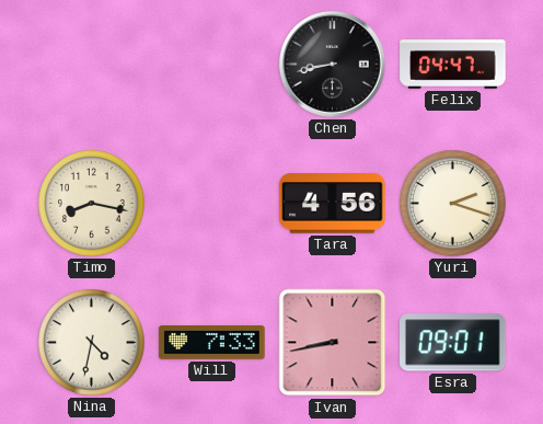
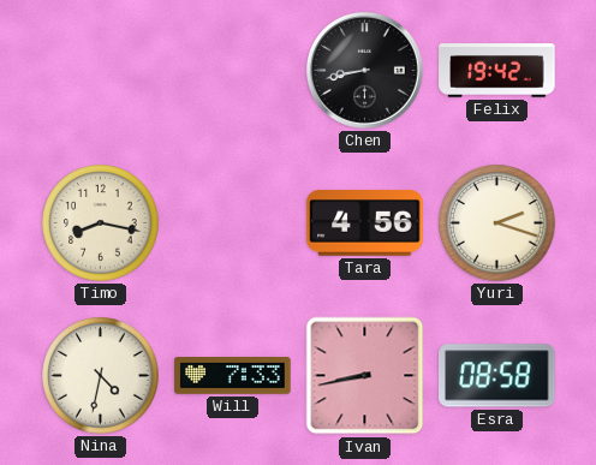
Felix: 04:47 -> 19:42 (497, 71)
Esra: 09:01 -> 08:58 (497, 376)
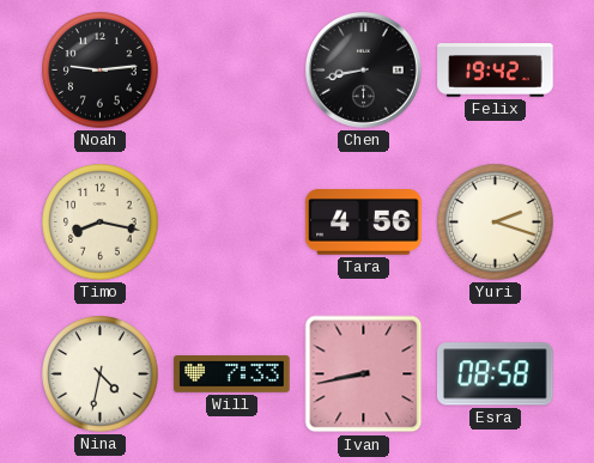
Noah: none -> 9:14 (101, 71)
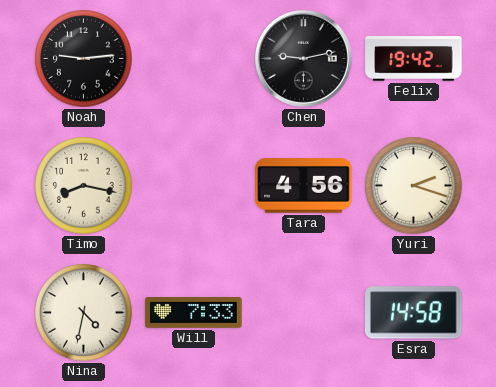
Chen: 8:43 -> 9:13 (303, 58)
Ivan: 8:43 -> none (364, 374)
Esra: 08:58 -> 14:58 (414, 313)
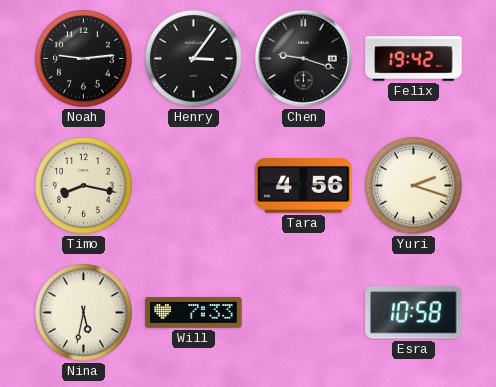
Henry: none -> 3:06 (194, 59)
Chen: 9:13 -> 9:18 (303, 58)
Nina: 4:32 -> 5:32 (84, 313)
Esra: 14:58 -> 10:58 (414, 313)
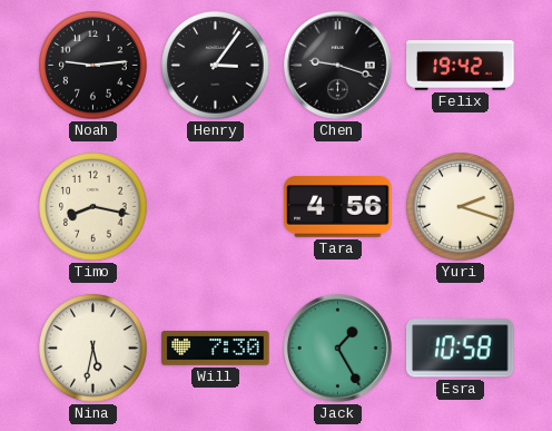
Will: 7:33 -> 7:30 (216, 349)
Jack: none -> 1:25 (337, 347)
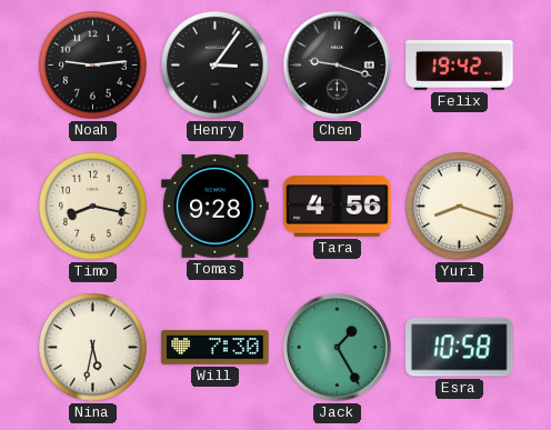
Tomas: none -> 9:28 (216, 206)
Yuri: 2:18 -> 8:18 (460, 207)
